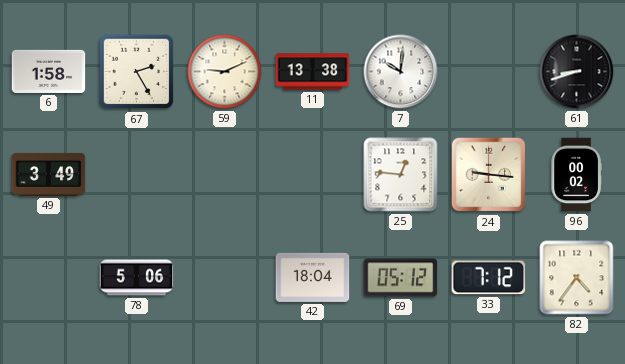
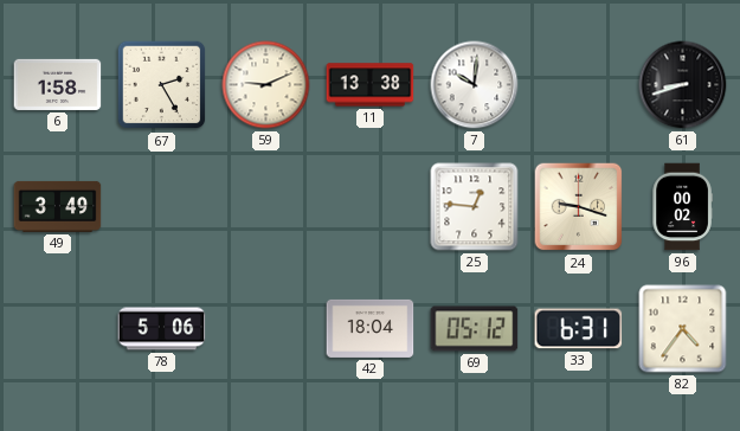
24: 9:16 -> 9:18 (579, 207)
33: 7:12 -> 6:31 (579, 329)
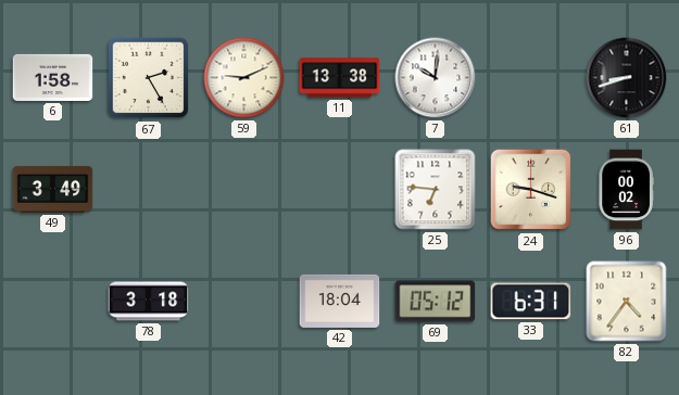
25: 12:46 -> 6:46 (436, 190)
78: 5:06 -> 3:18 (149, 302)
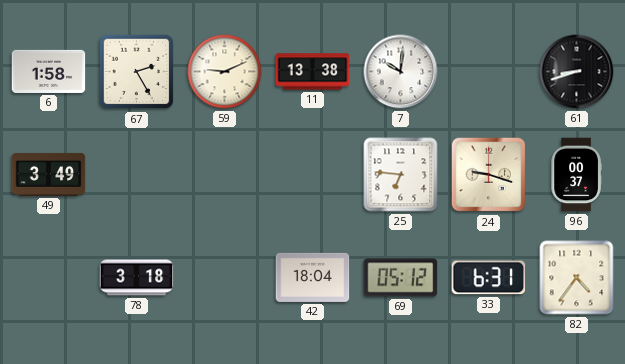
96: 00:02 -> 00:37 (576, 175)
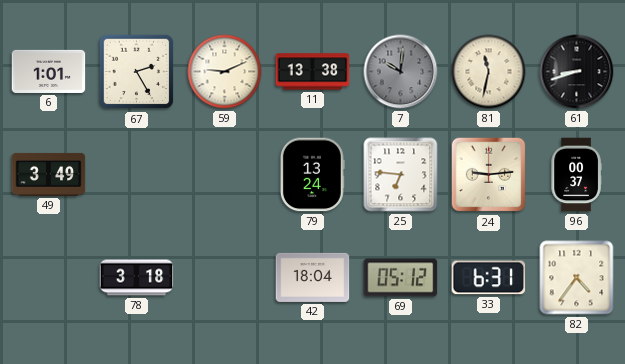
6: 1:58 -> 1:01 (49, 71)
7 dial: white -> grey (401, 72)
81: none -> 11:32 (489, 72)
79: none -> 13:24 (312, 175)
24: 9:18 -> 9:14 (489, 175)
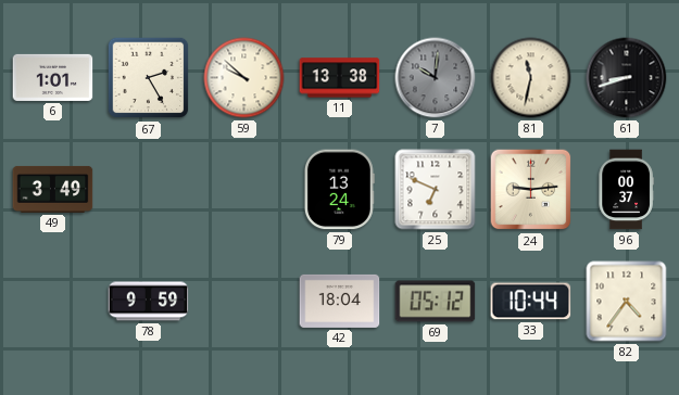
59: 9:11 -> 9:52 (244, 78)
25: 6:46 -> 6:49 (436, 190)
78: 3:18 -> 9:59 (149, 302)
33: 6:31 -> 10:44 (531, 302)
